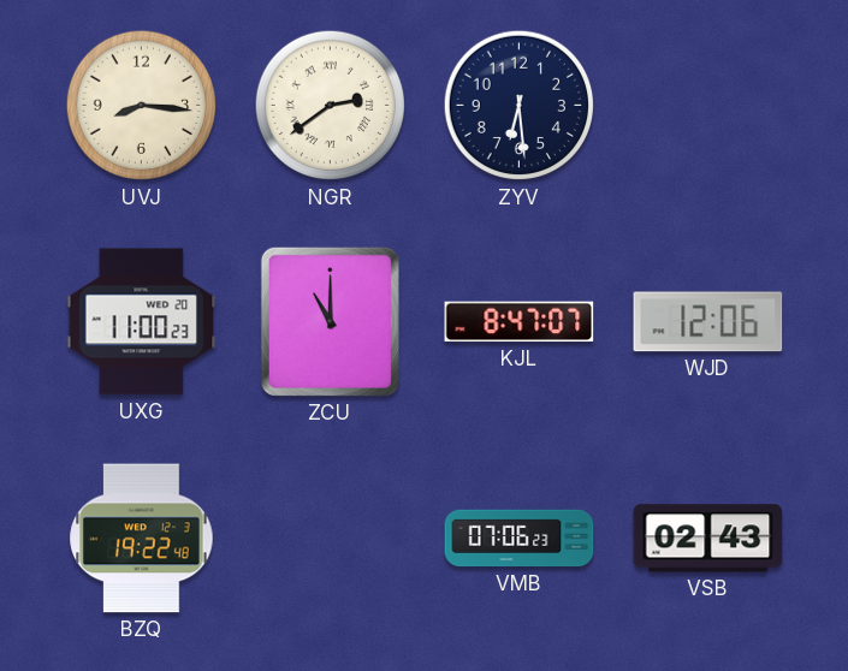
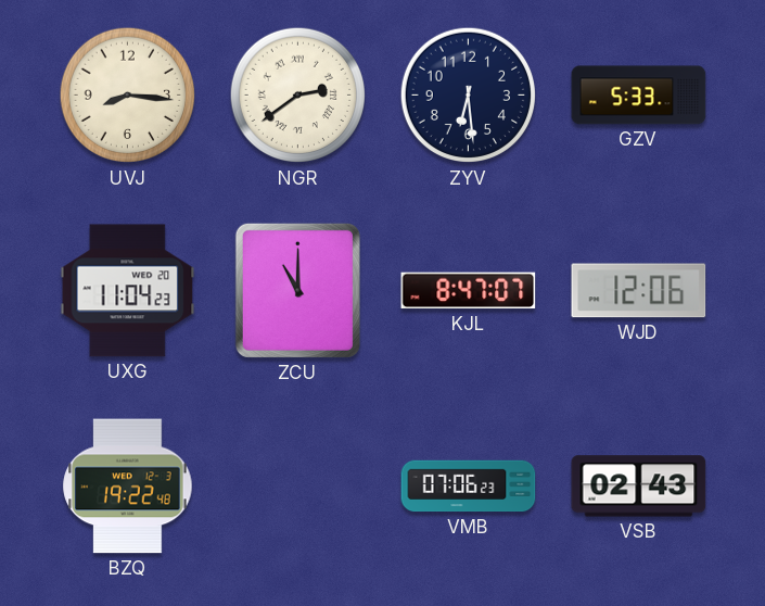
GZV: none -> 5:33 (639, 96)
UXG: 11:00 -> 11:04 (128, 291)
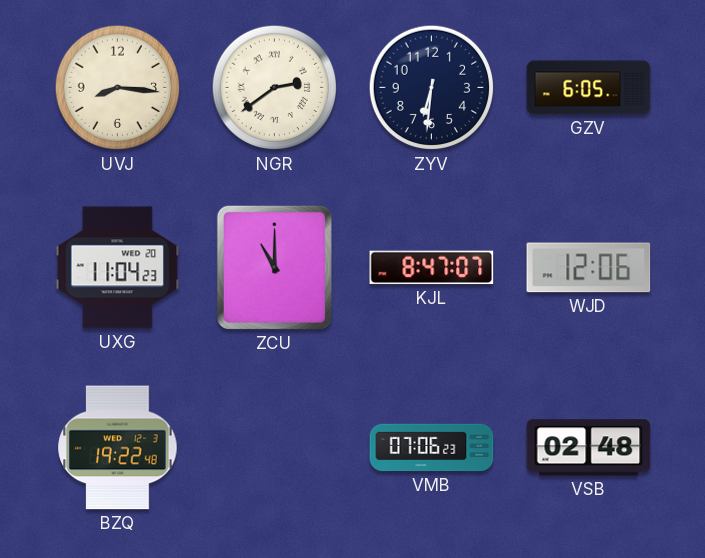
ZYV: 6:29 -> 6:31 (432, 88)
GZV: 5:33 -> 6:05 (589, 88)
VSB: 02:43 -> 02:48 (589, 448)
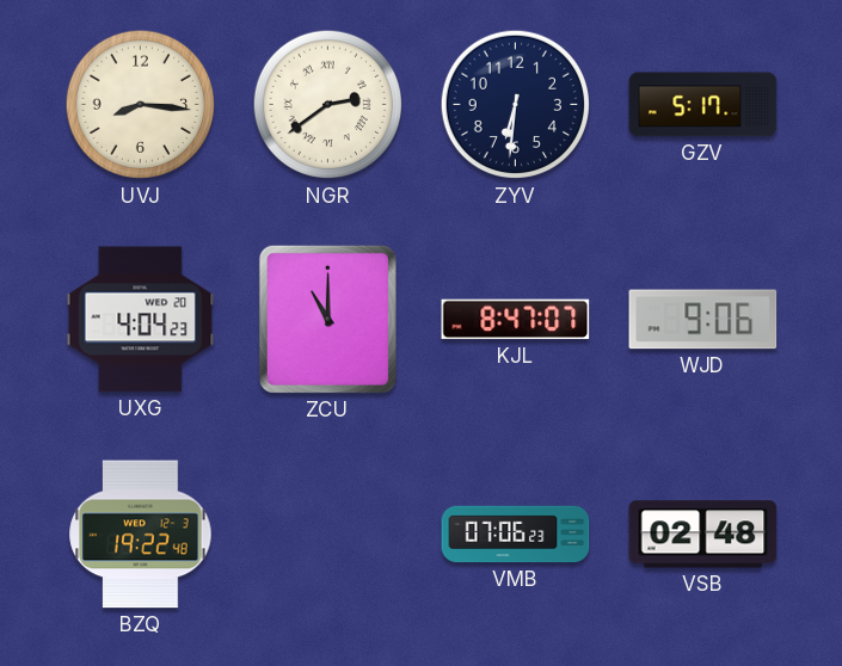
GZV: 6:05 -> 5:17 (703, 105)
UXG: 11:04 -> 4:04 (141, 320)
WJD: 12:06 -> 9:06 (703, 320)
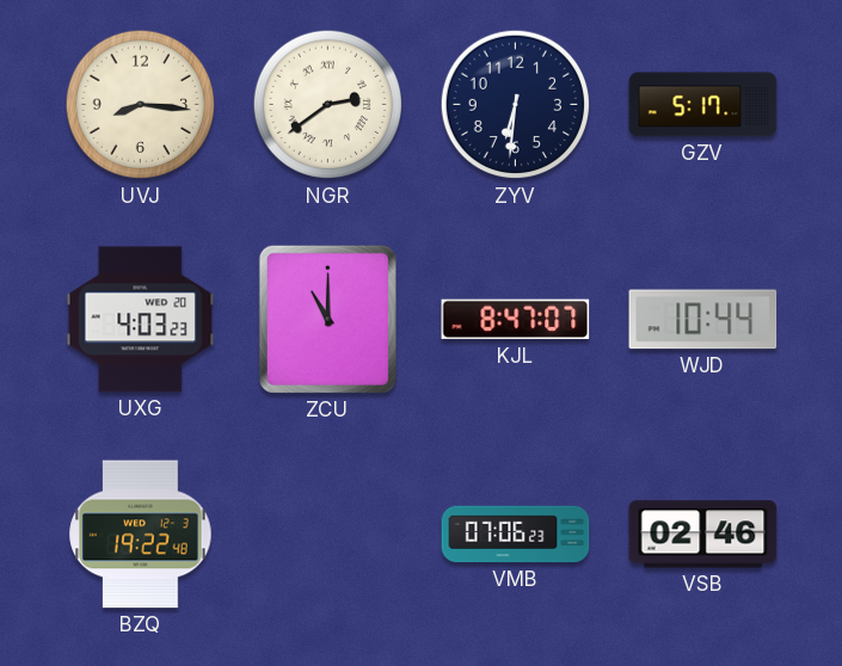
UXG: 4:04 -> 4:03 (141, 320)
WJD: 9:06 -> 10:44 (703, 320)
VSB: 02:48 -> 02:46 (703, 535)
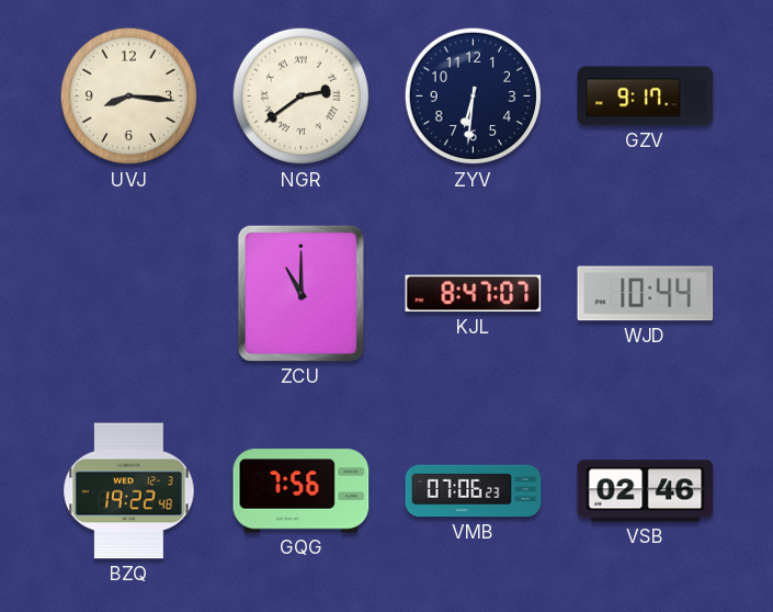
GZV: 5:17 -> 9:17 (646, 97)
UXG: 4:03 -> none (141, 320)
GQG: none -> 7:56 (302, 491)
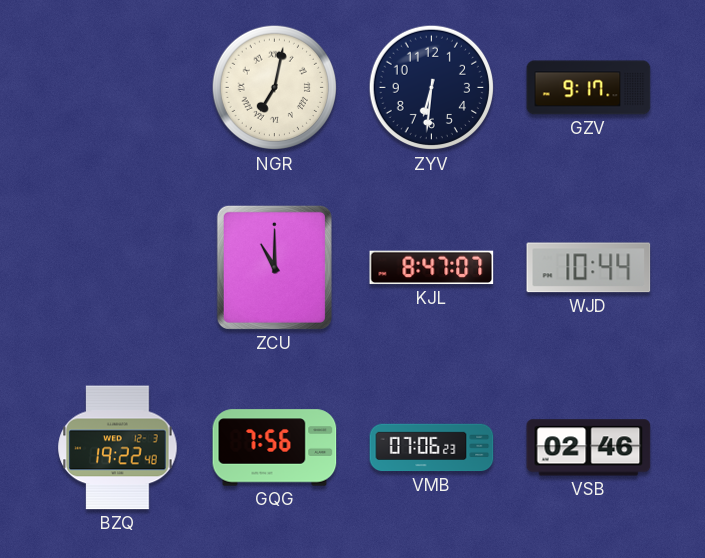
UVJ: 8:16 -> none (129, 97)
NGR: 2:39 -> 7:02 (275, 88)
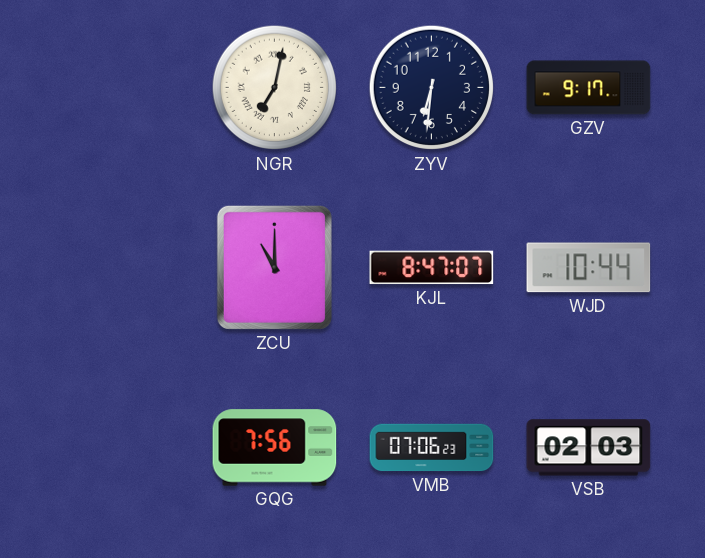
BZQ: 19:22 -> none (118, 448)
VSB: 02:46 -> 02:03 (589, 448)
